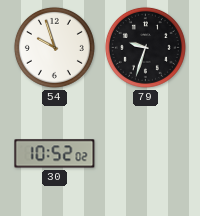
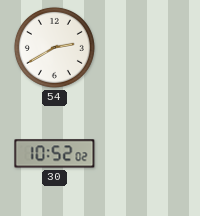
54: 9:57 -> 2:40 (54, 47)
79: 9:33 -> none (145, 47)
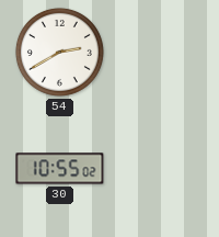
30: 10:52 -> 10:55 (60, 169)
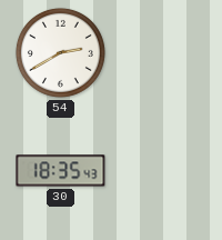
30: 10:55 -> 18:35 (61, 171)
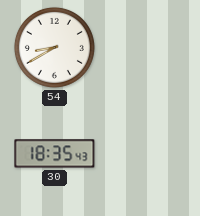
54: 2:40 -> 8:40 (54, 47)
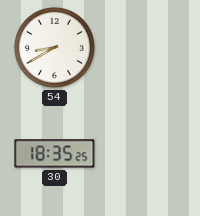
30: 18:35:43 -> 18:35:25 (55, 154)
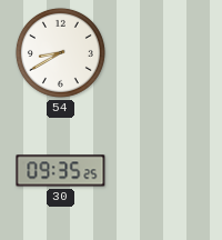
30: 18:35 -> 09:35 (61, 171)
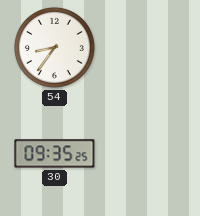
54: 8:40 -> 8:36 (54, 47)
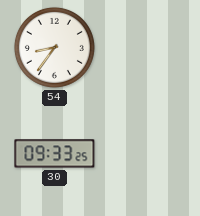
30: 09:35 -> 09:33 (55, 154)
